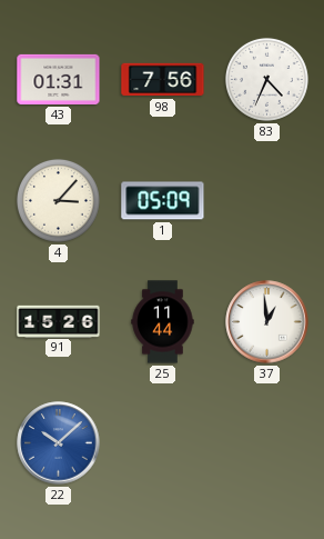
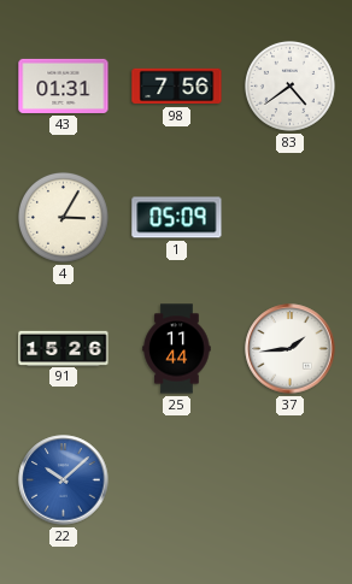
83: 4:34 -> 4:39 (289, 85)
4: 3:07 -> 3:05 (63, 217)
37: 12:59 -> 1:44 (291, 349)
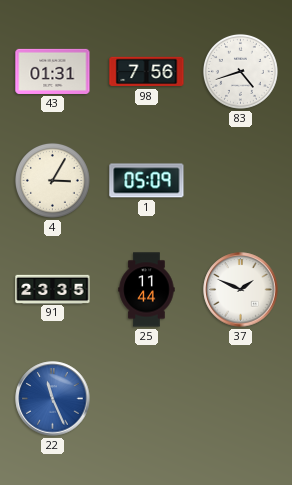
83: 4:39 -> 4:42 (240, 71)
91: 15:26 -> 23:35 (53, 289)
37: 1:44 -> 1:49 (241, 290)
22: 10:08 -> 11:26 (53, 399)
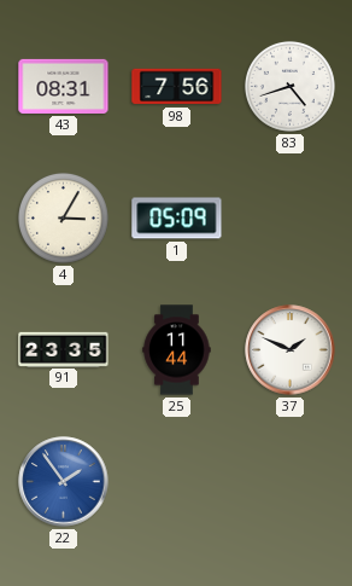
43: 01:31 -> 08:31 (64, 86)
22: 11:26 -> 1:54 (64, 482)
